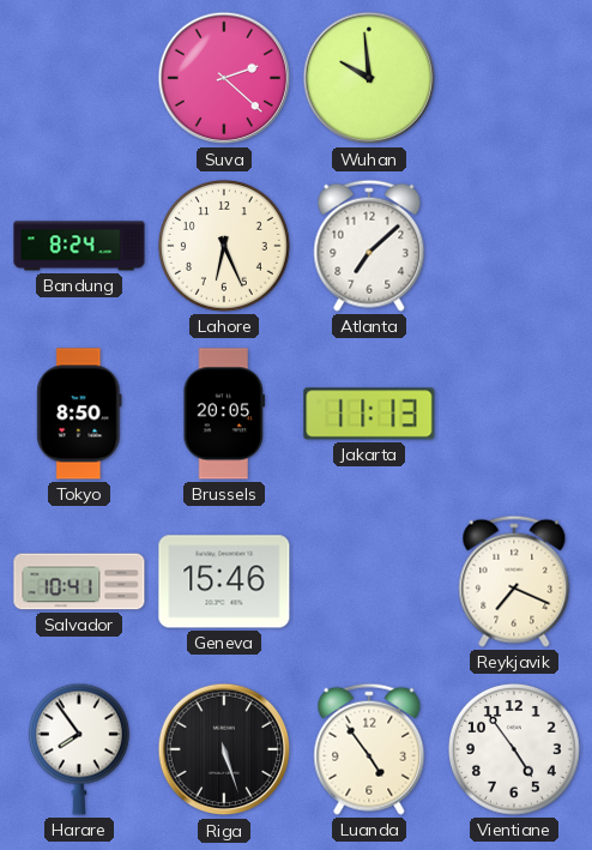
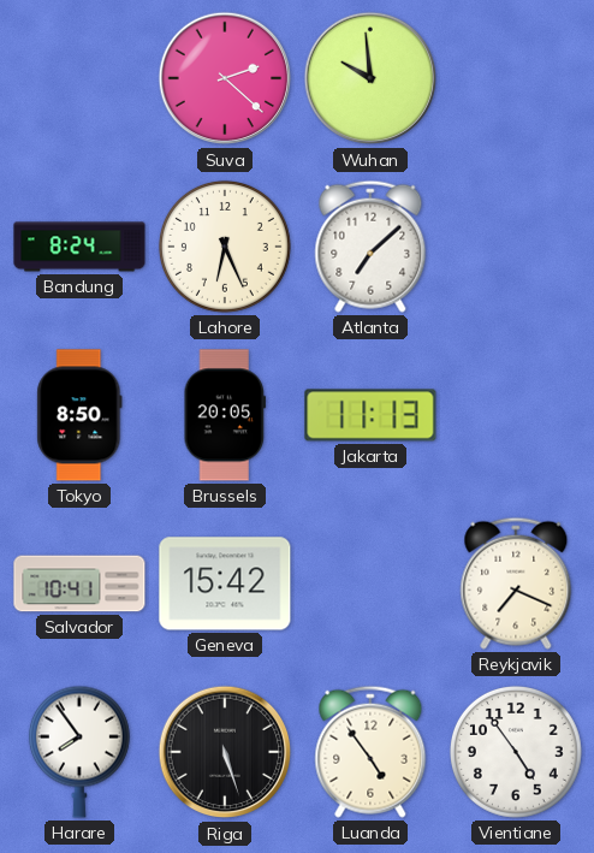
Geneva: 15:46 -> 15:42 (225, 584)
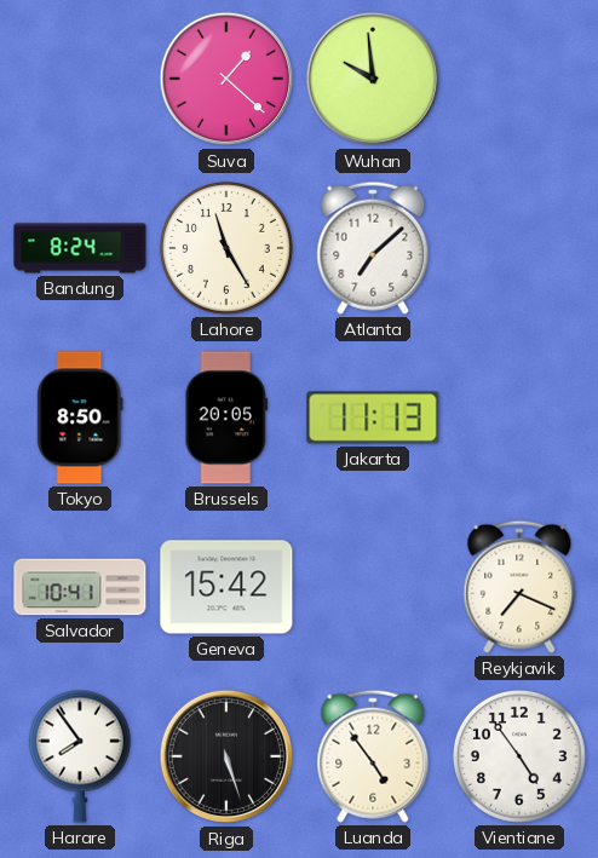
Suva: 2:22 -> 1:22 (226, 79)
Lahore: 6:26 -> 11:25 (226, 248)
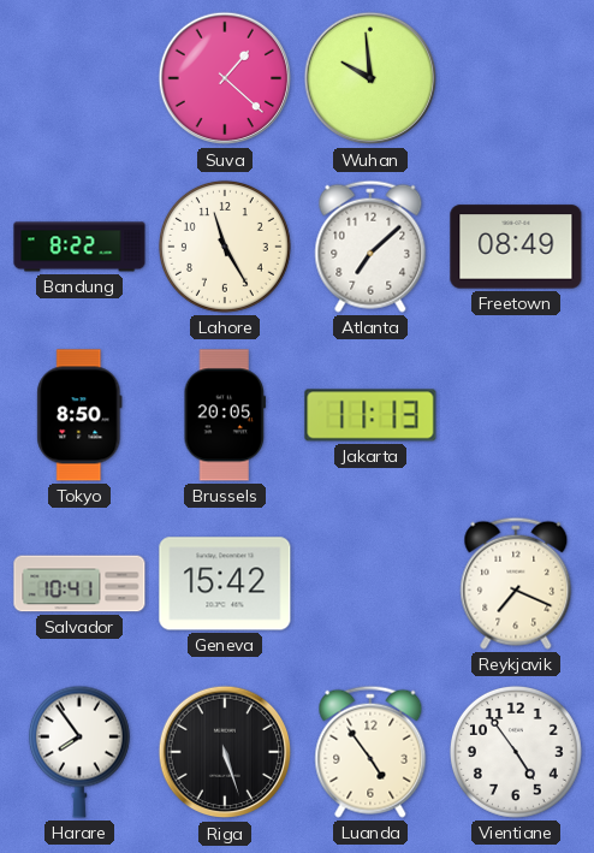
Bandung: 8:24 -> 8:22 (79, 247)
Freetown: none -> 08:49 (516, 247)
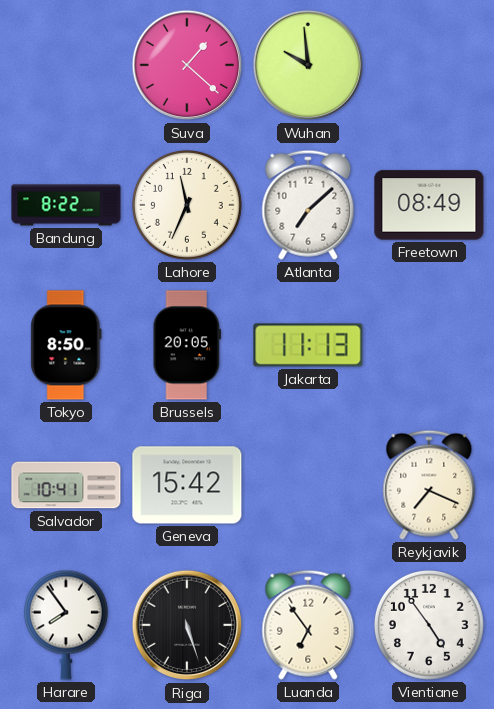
Lahore: 11:25 -> 11:34 (187, 205)
Luanda: 4:54 -> 6:54 (308, 625)
